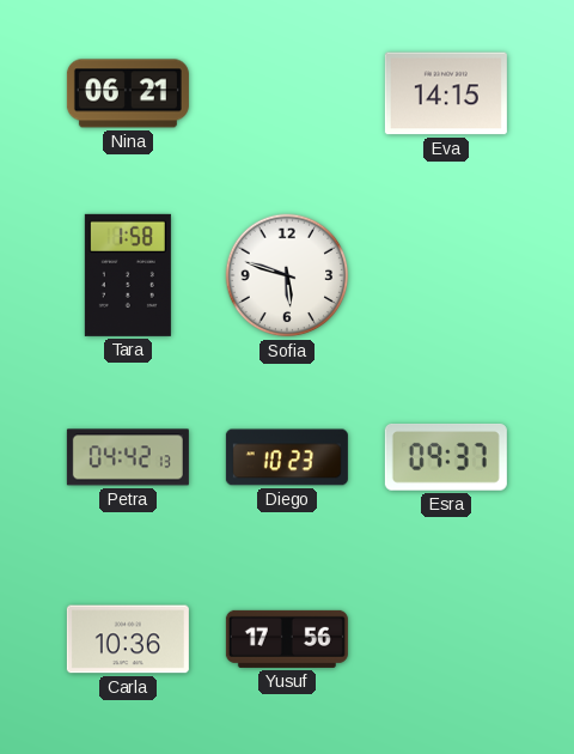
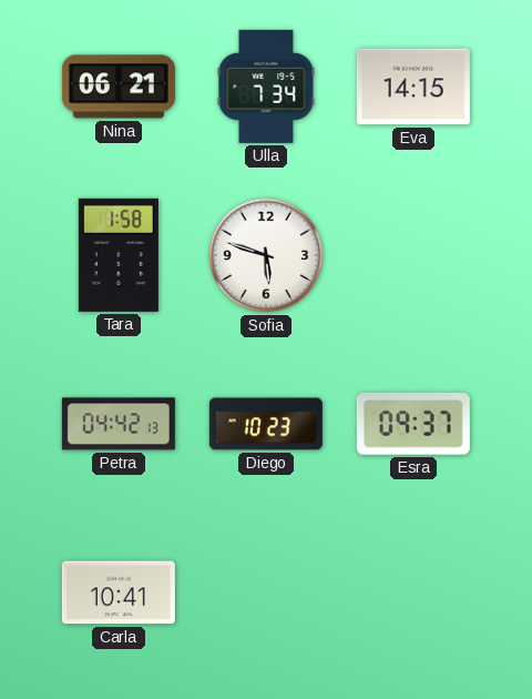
Ulla: none -> 7:34 (266, 87)
Carla: 10:36 -> 10:41 (119, 592)
Yusuf: 17:56 -> none (287, 639)
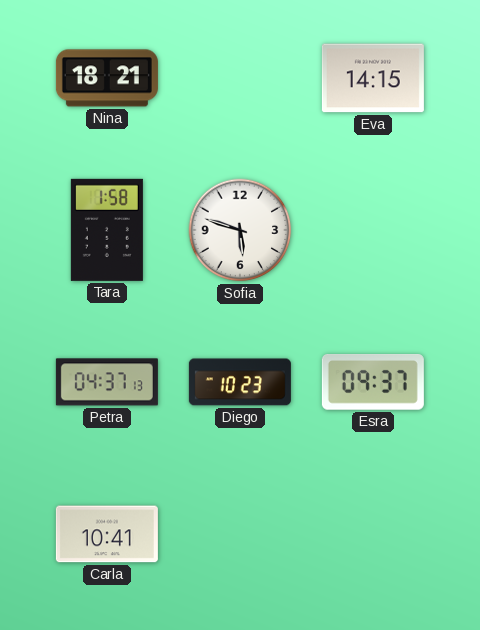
Nina: 06:21 -> 18:21 (107, 78)
Ulla: 7:34 -> none (266, 87)
Petra: 04:42 -> 04:37 (107, 382)
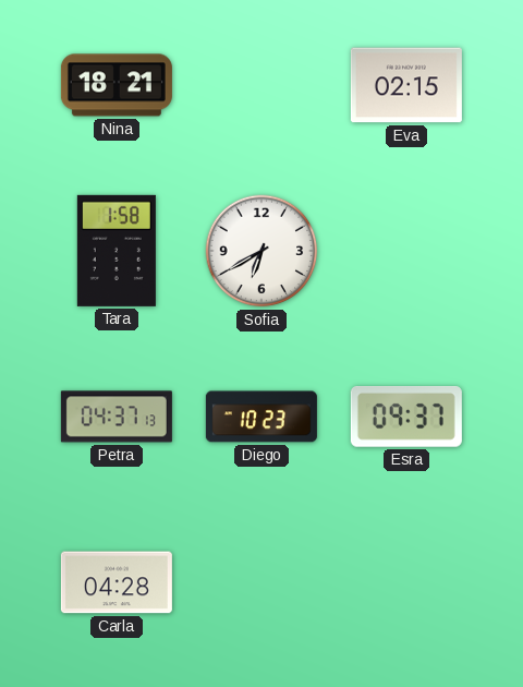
Eva: 14:15 -> 02:15 (406, 85)
Sofia: 5:48 -> 6:40 (261, 251)
Carla: 10:41 -> 04:28 (117, 582)
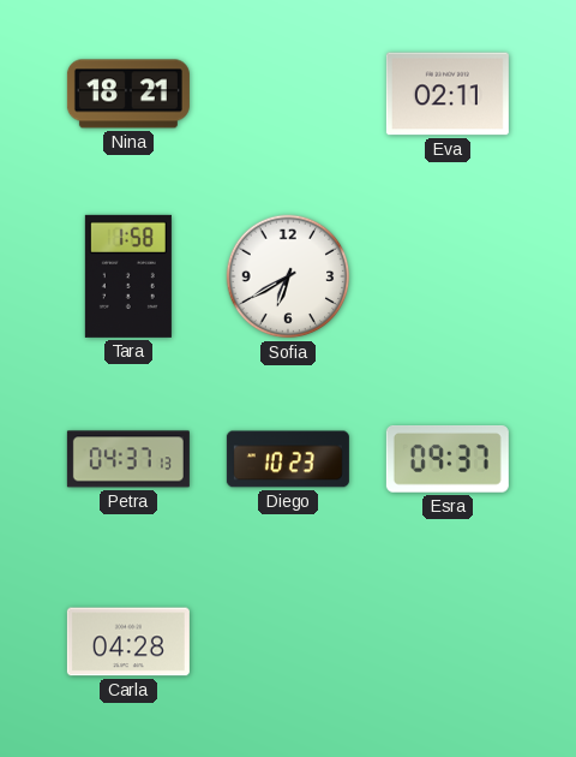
Eva: 02:15 -> 02:11 (448, 94)
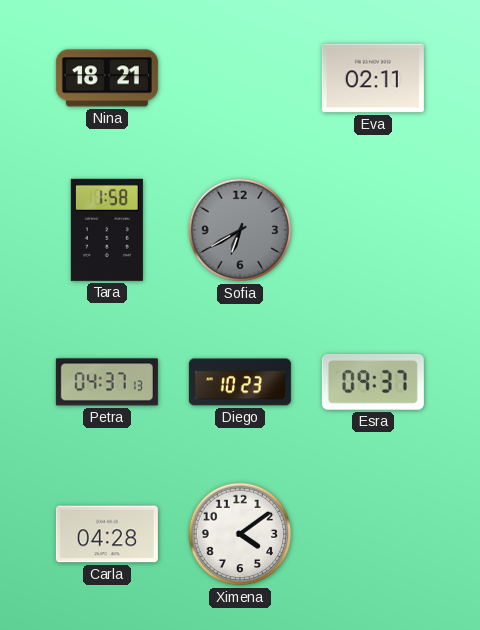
Sofia dial: white -> grey (240, 230)
Ximena: none -> 4:09 (240, 534)
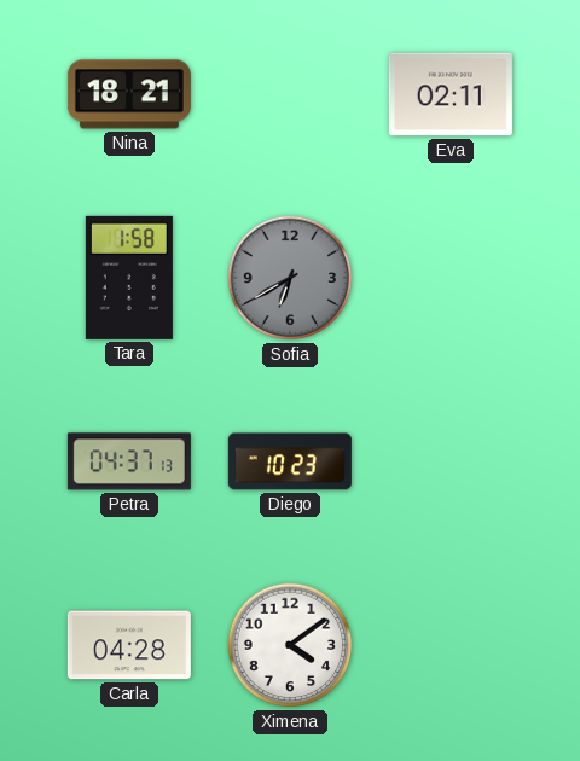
Esra: 09:37 -> none (373, 383)
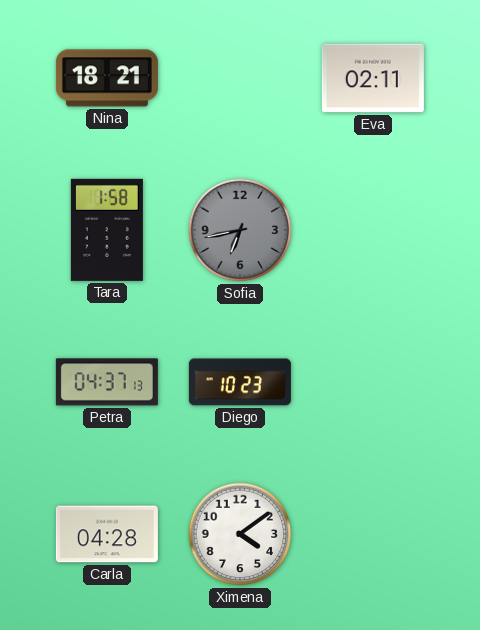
Sofia: 6:40 -> 6:43 (240, 230)
